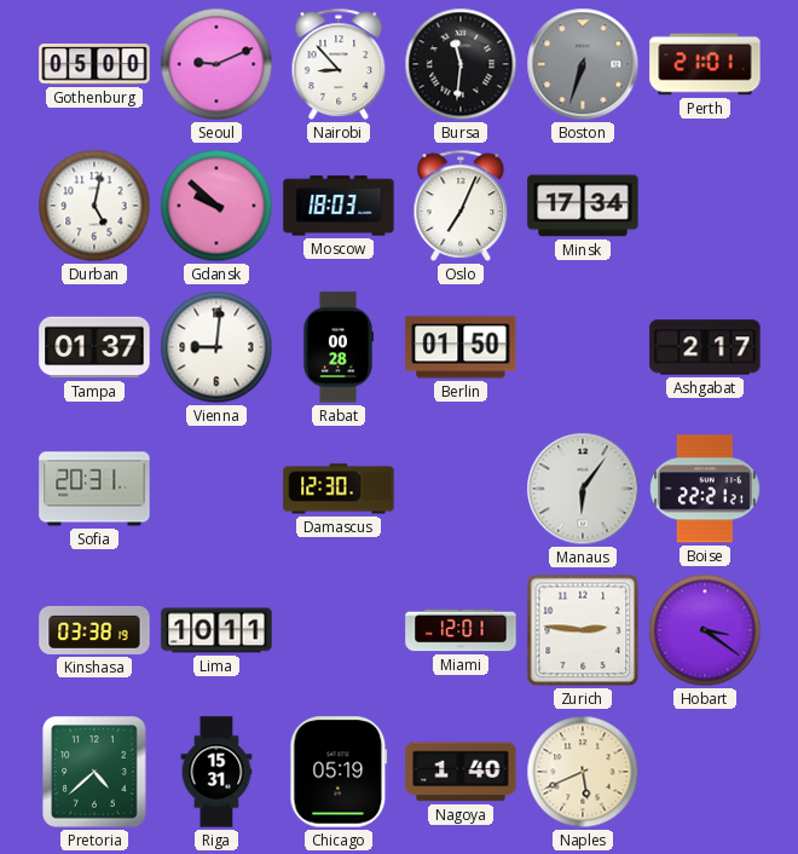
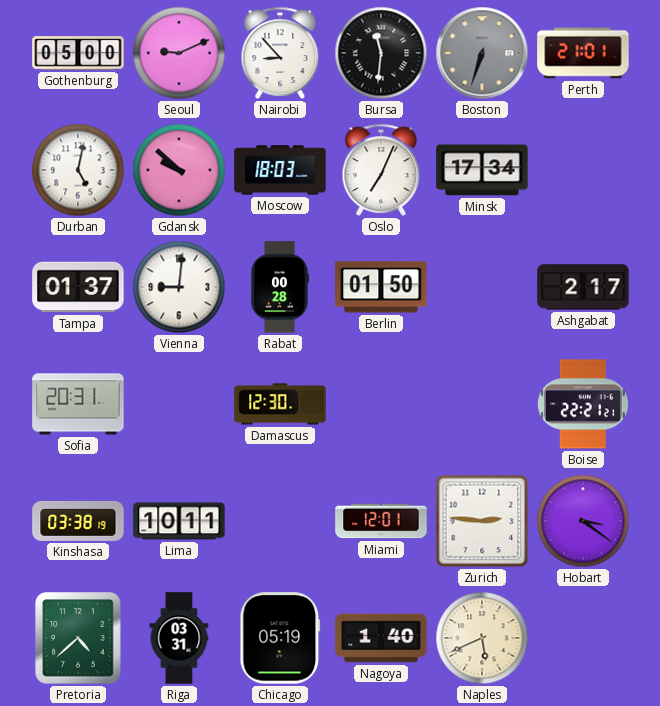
Manaus: 6:06 -> none (583, 489)
Riga: 15:31 -> 03:31 (179, 638)
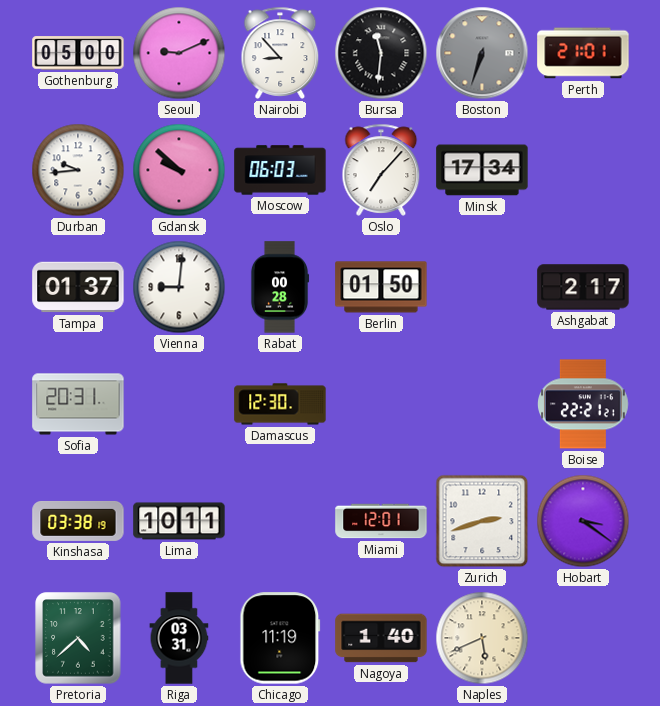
Durban: 5:02 -> 9:44 (78, 170)
Moscow: 18:03 -> 06:03 (280, 170)
Oslo: 7:04 -> 7:07 (381, 170)
Zurich: 2:46 -> 2:42 (482, 521)
Chicago: 05:19 -> 11:19 (280, 638)
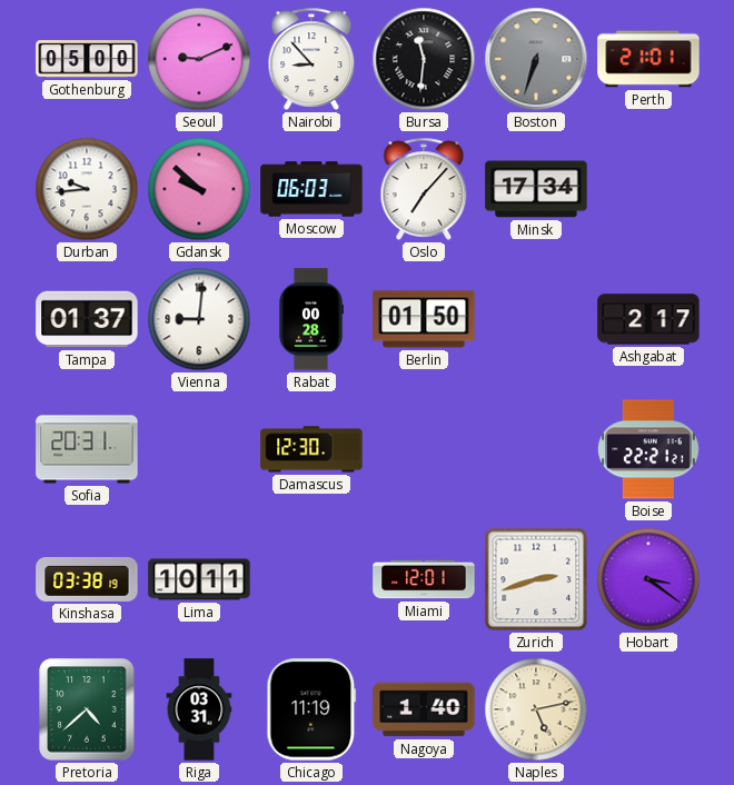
Naples: 5:41 -> 5:13 (536, 709)
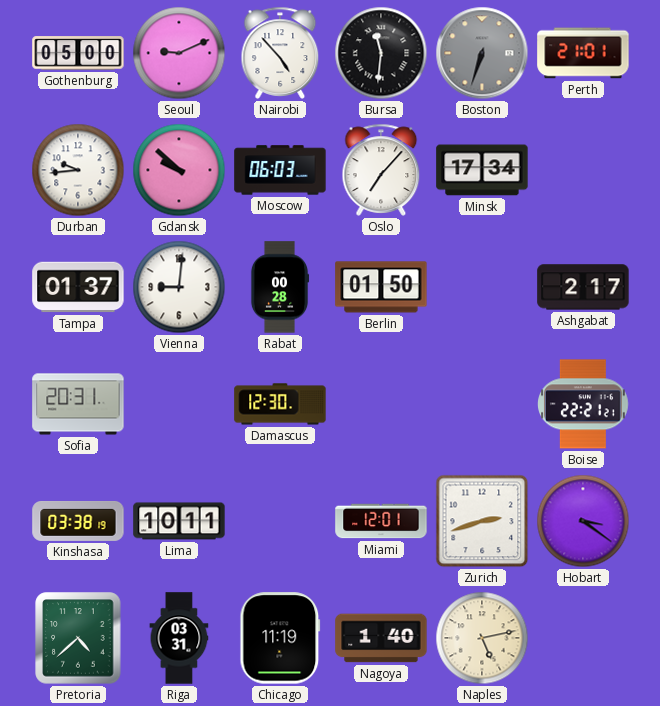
Nairobi: 8:53 -> 4:53 (280, 53)
